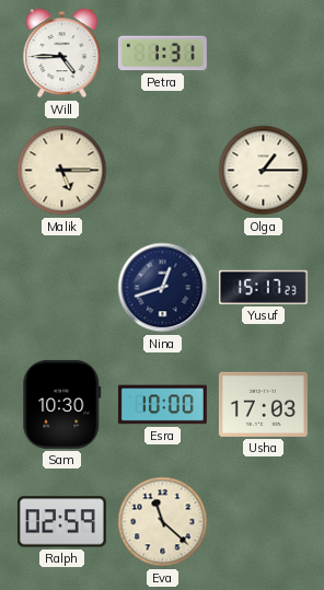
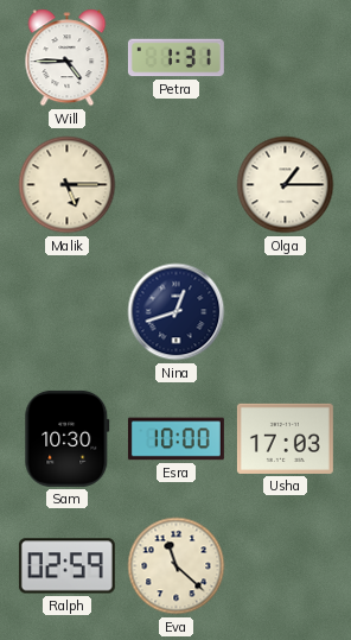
Yusuf: 15:17 -> none (263, 287)
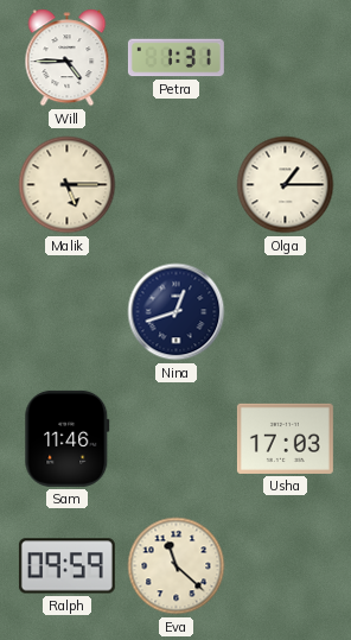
Sam: 10:30 -> 11:46 (68, 438)
Esra: 10:00 -> none (175, 439)
Ralph: 02:59 -> 09:59 (66, 566)
